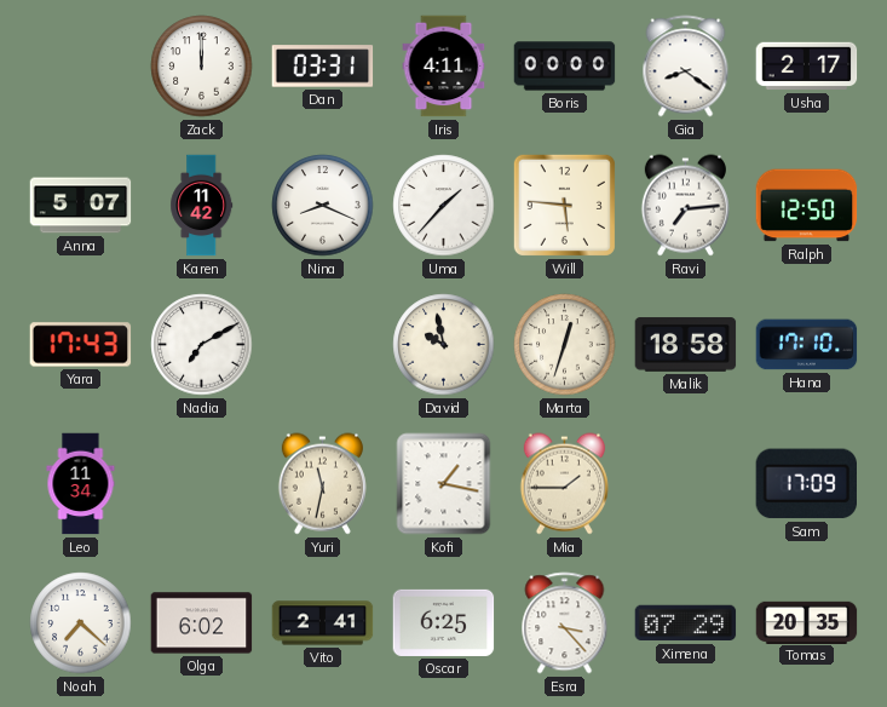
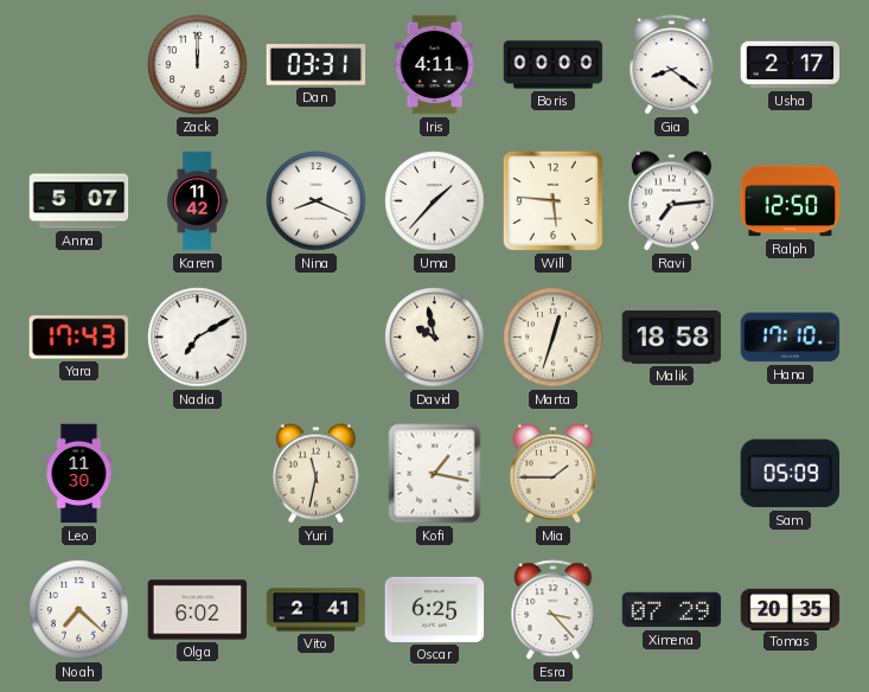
Leo: 11:34 -> 11:30 (79, 474)
Sam: 17:09 -> 05:09 (790, 474)
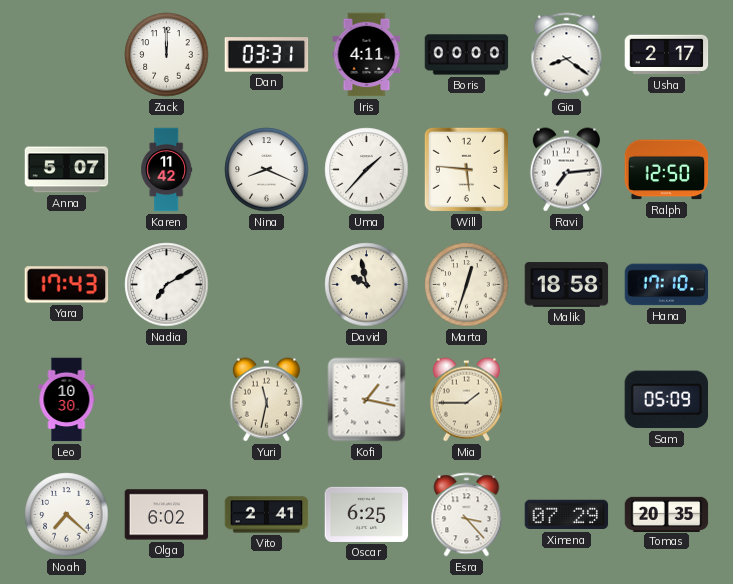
Leo: 11:30 -> 10:30 (67, 400)
